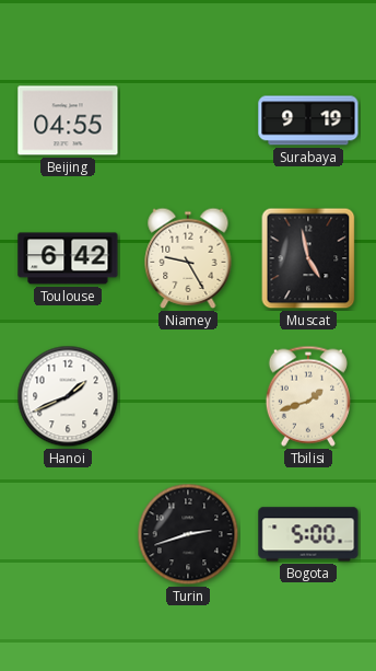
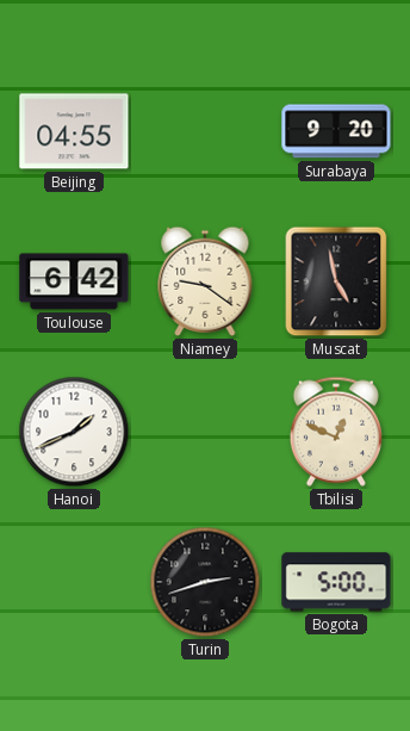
Surabaya: 9:19 -> 9:20 (336, 131)
Niamey: 9:25 -> 9:21 (205, 281)
Tbilisi: 1:42 -> 12:49 (336, 432)
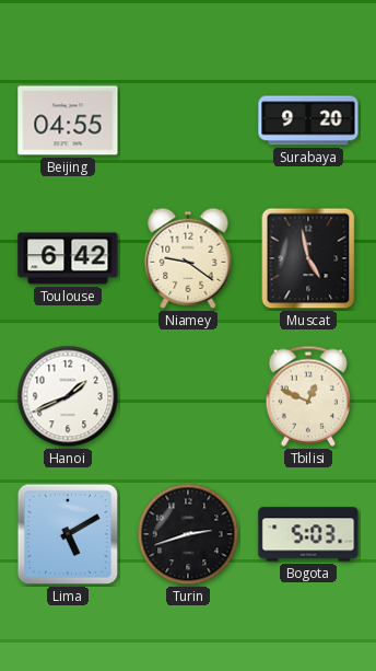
Lima: none -> 5:10 (68, 534)
Bogota: 5:00 -> 5:03 (308, 534)
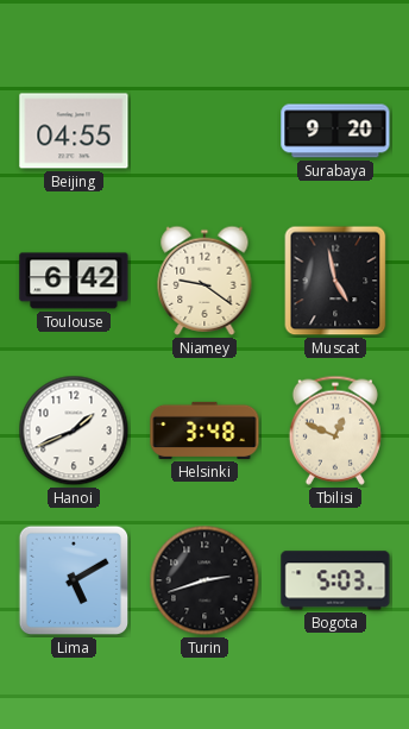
Helsinki: none -> 3:48 (204, 431)
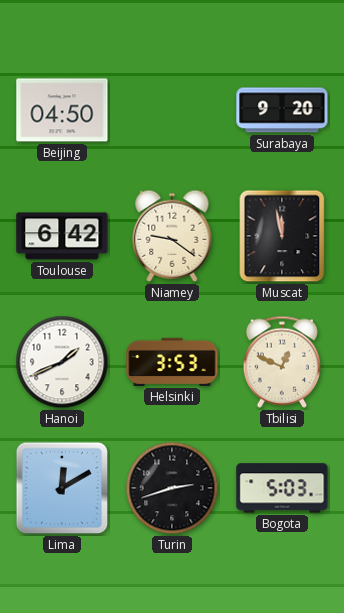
Beijing: 04:55 -> 04:50 (62, 110)
Muscat: 4:58 -> 11:58 (282, 236)
Helsinki: 3:48 -> 3:53 (172, 362)
Lima: 5:10 -> 12:10 (62, 488)
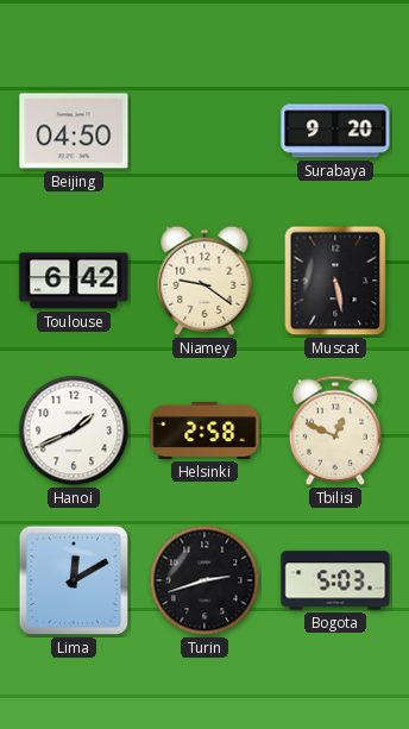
Muscat: 11:58 -> 5:28 (335, 281)
Helsinki: 3:53 -> 2:58 (204, 431)
